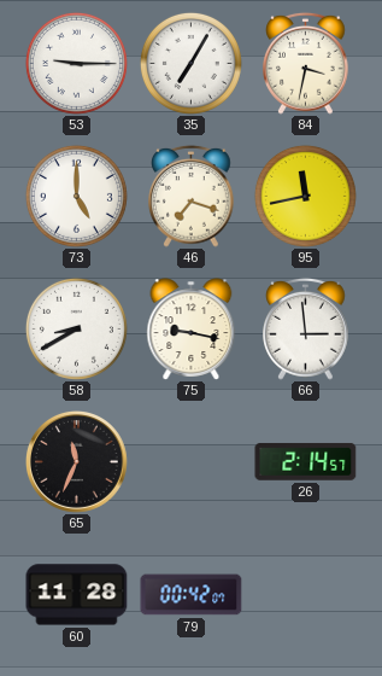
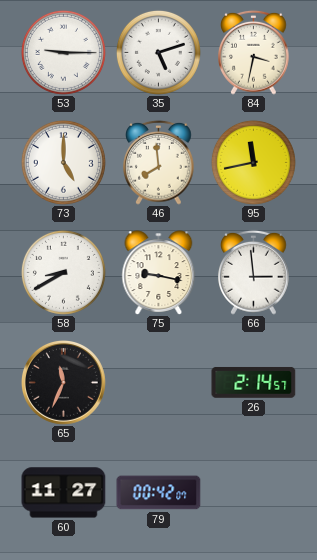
35: 7:05 -> 5:12 (158, 52)
46: 7:18 -> 7:59 (159, 162)
60: 11:28 -> 11:27 (64, 493)
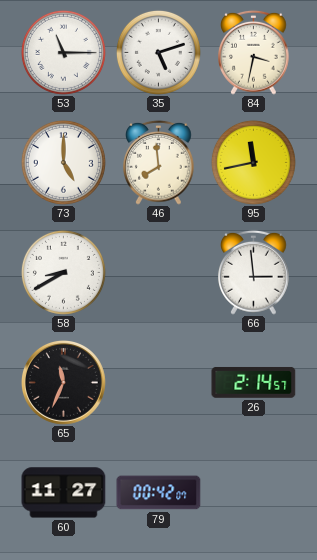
53: 9:15 -> 11:15 (63, 52)
75: 9:17 -> none (159, 273)
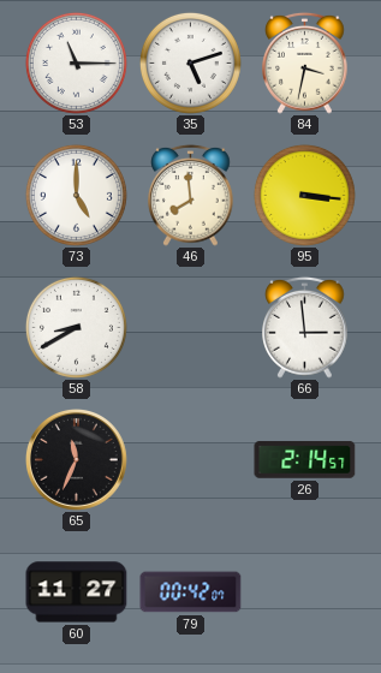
95: 11:43 -> 3:16 (304, 195)
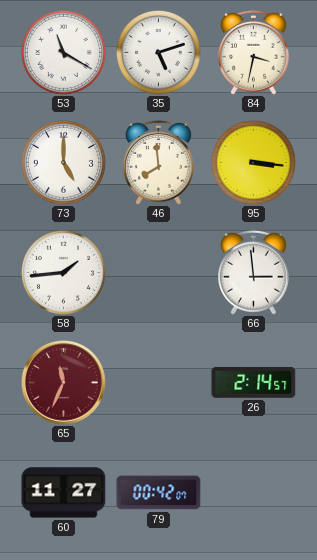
53: 11:15 -> 11:20 (63, 52)
58: 8:40 -> 1:44 (63, 272)
65 dial: black -> burgundy (64, 383)
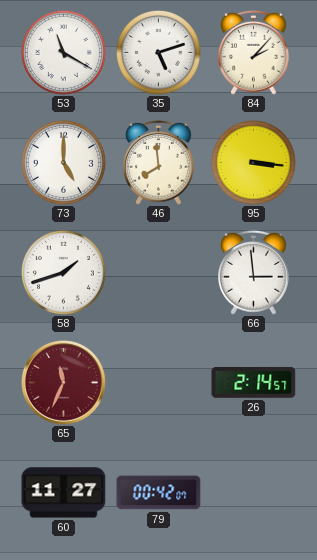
84: 3:32 -> 2:07 (254, 52)
58: 1:44 -> 1:42 (63, 272)
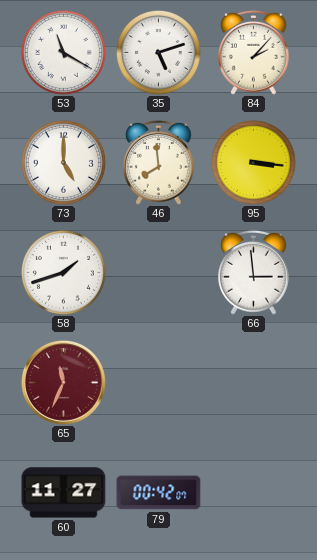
26: 2:14 -> none (254, 382)
